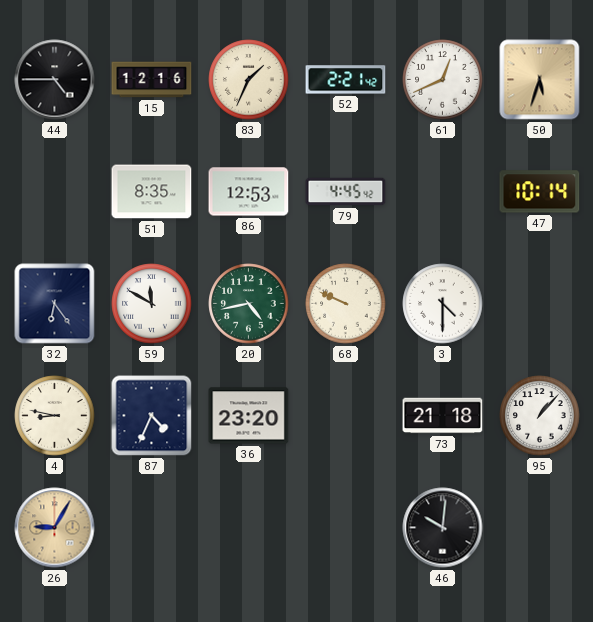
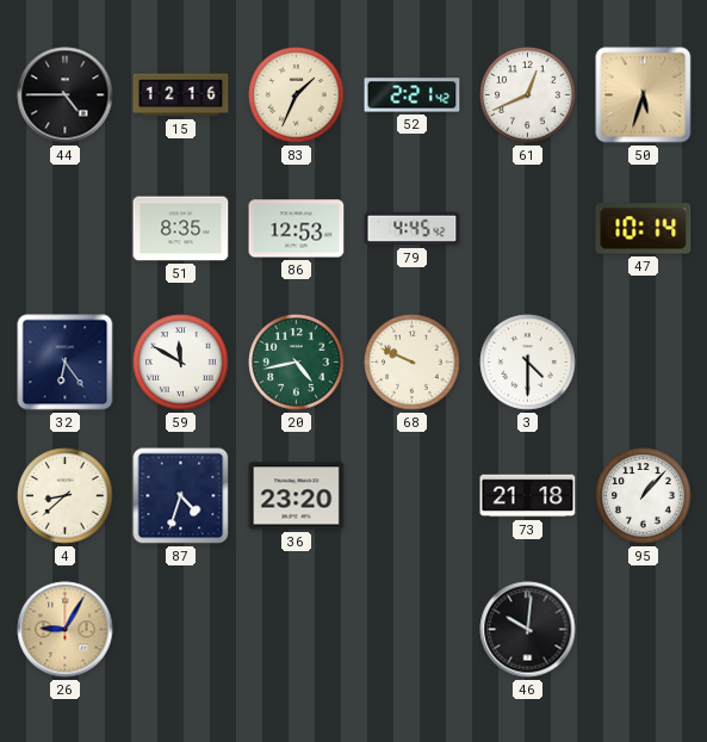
4: 8:47 -> 8:38 (66, 496)
87: 4:34 -> 4:33 (181, 496)
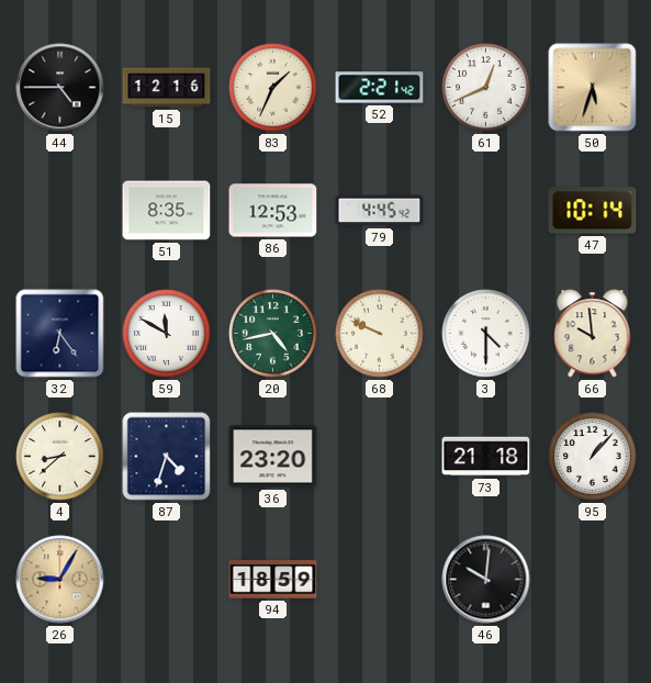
66: none -> 9:59 (593, 334)
94: none -> 18:59 (273, 580)
